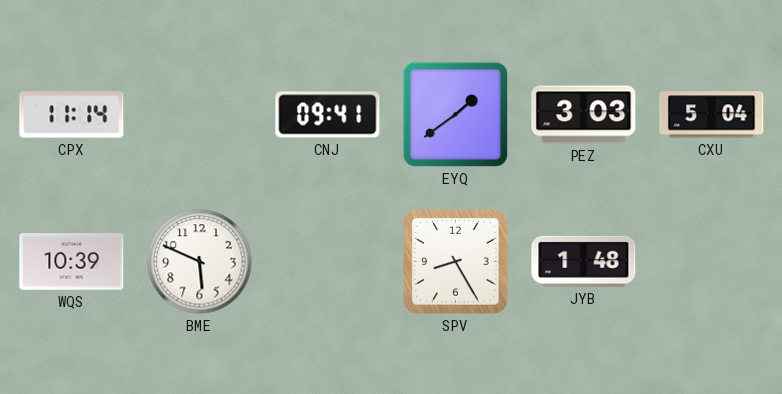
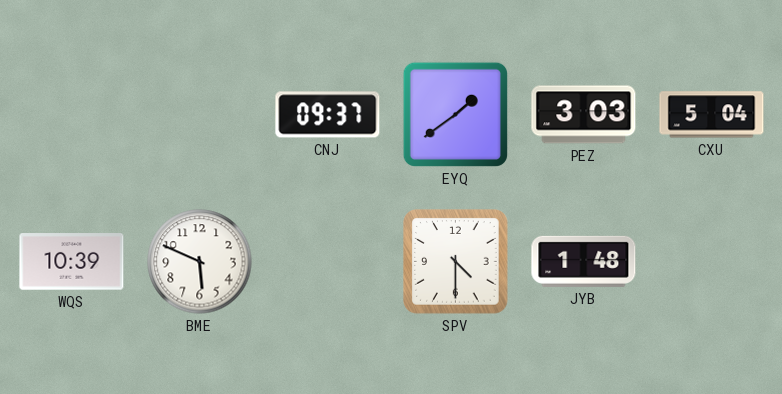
CPX: 11:14 -> none (72, 115)
CNJ: 09:41 -> 09:37 (328, 115)
SPV: 8:25 -> 4:30 (456, 262)
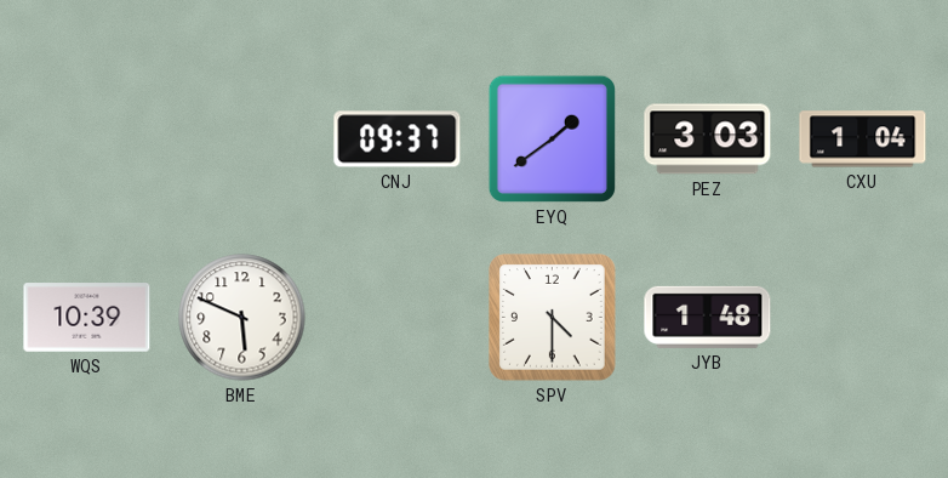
CXU: 5:04 -> 1:04 (863, 140)
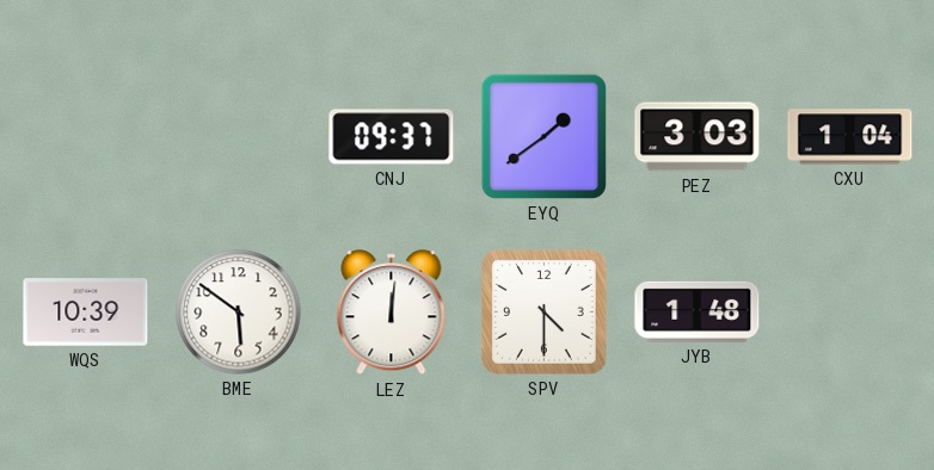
BME: 5:49 -> 5:51 (239, 313)
LEZ: none -> 12:01 (392, 313)
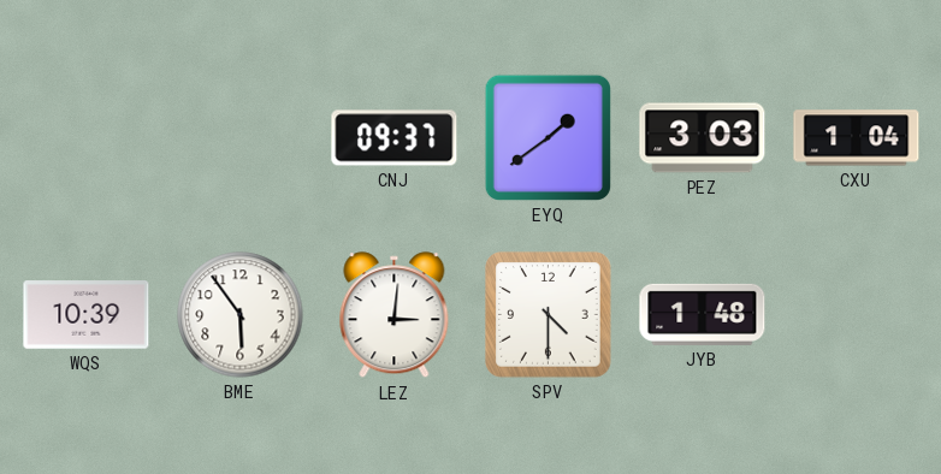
BME: 5:51 -> 5:54 (241, 315)
LEZ: 12:01 -> 3:01 (395, 315)
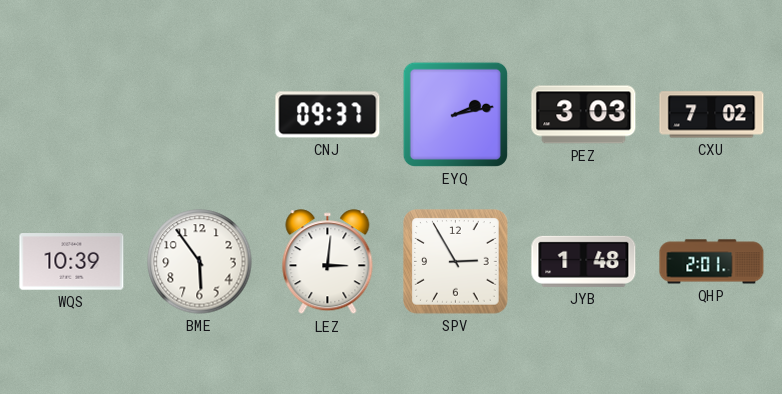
EYQ: 1:39 -> 2:13 (455, 114)
CXU: 1:04 -> 7:02 (712, 115)
SPV: 4:30 -> 2:55 (456, 262)
QHP: none -> 2:01 (712, 262)
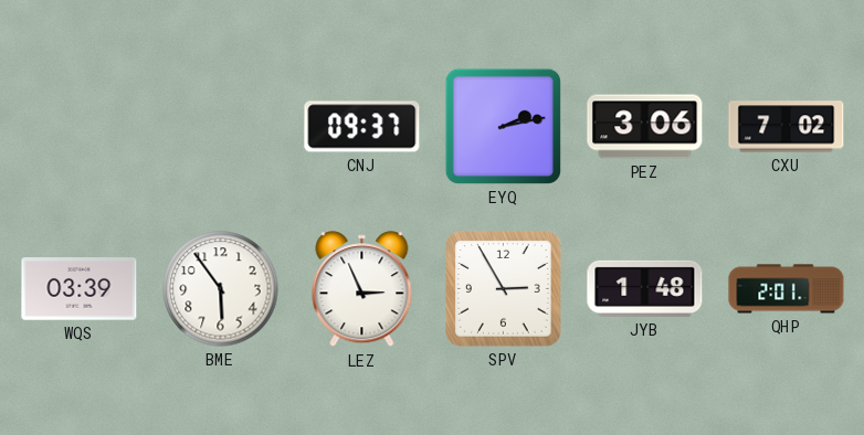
PEZ: 3:03 -> 3:06 (645, 127)
WQS: 10:39 -> 03:39 (80, 289)
LEZ: 3:01 -> 2:56 (362, 289)
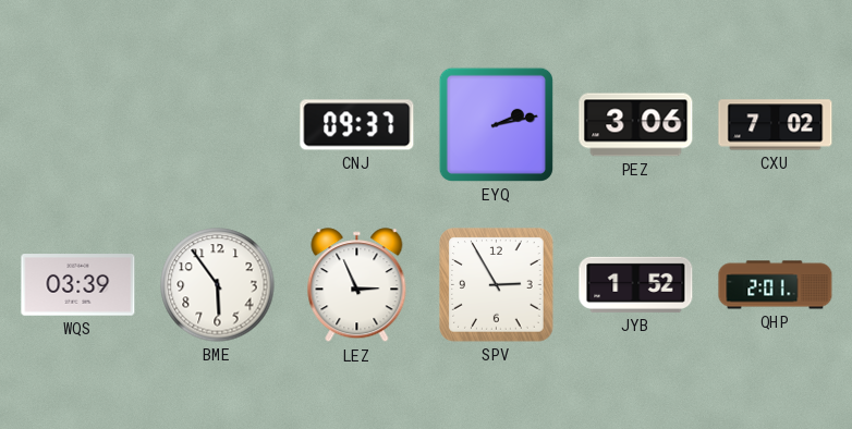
JYB: 1:48 -> 1:52 (636, 284)
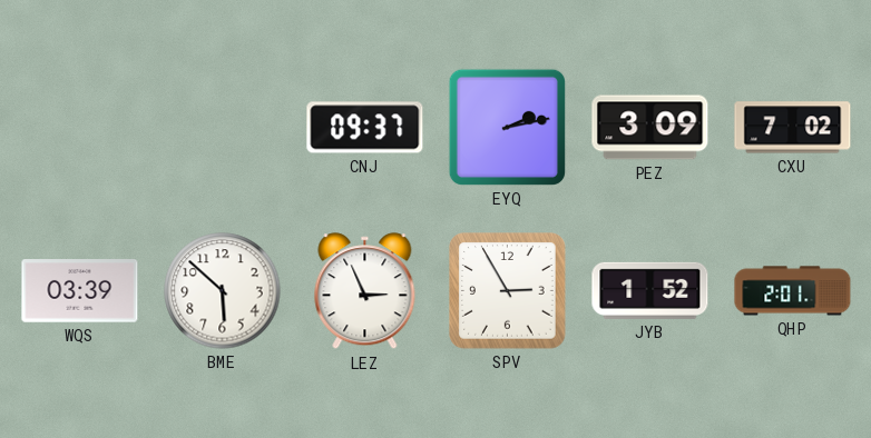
PEZ: 3:06 -> 3:09 (650, 128)
BME: 5:54 -> 5:52 (223, 291)
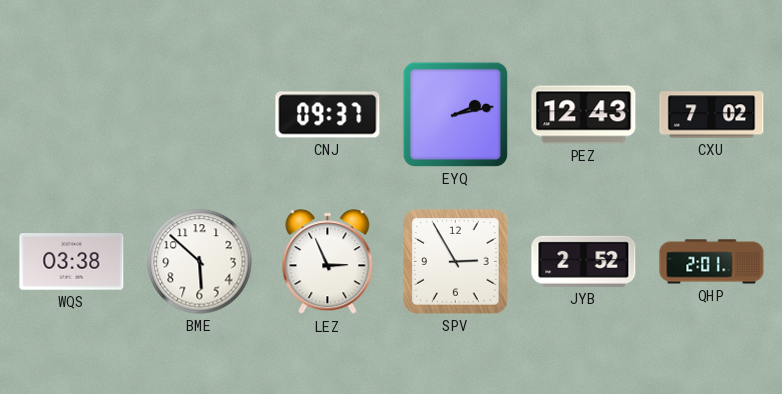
PEZ: 3:09 -> 12:43 (584, 115)
WQS: 03:39 -> 03:38 (72, 262)
JYB: 1:52 -> 2:52 (584, 261)
